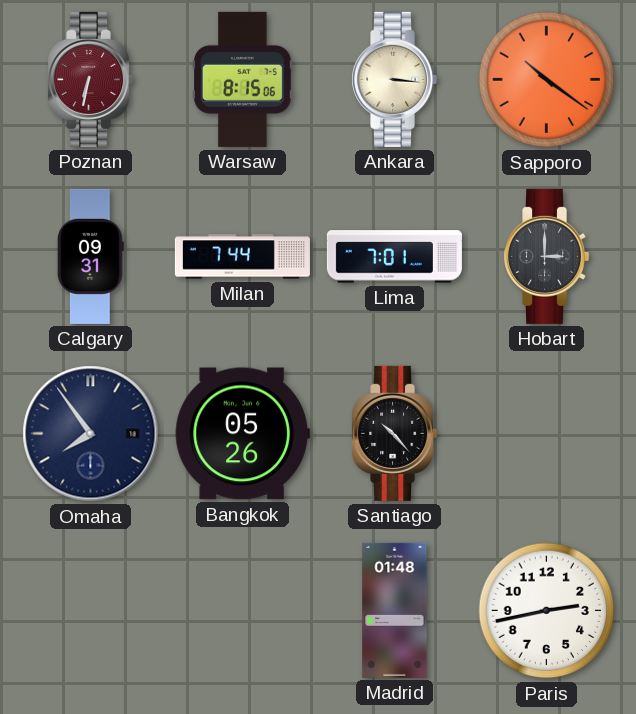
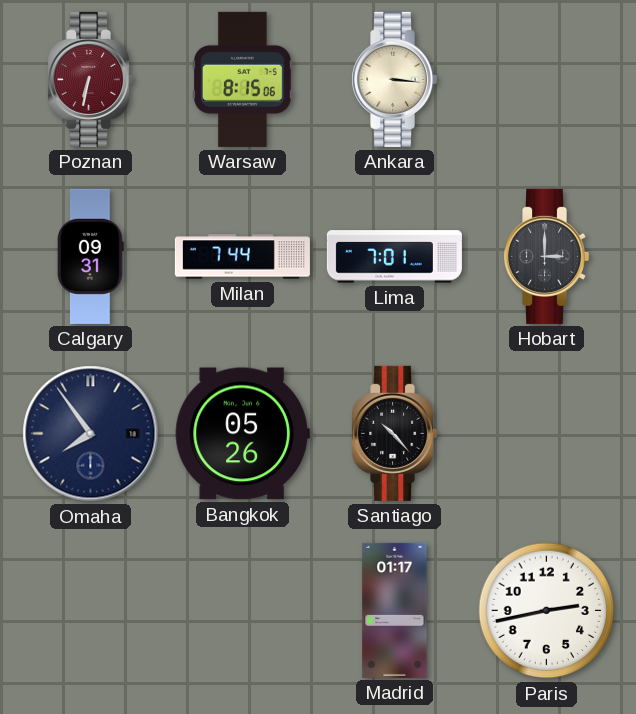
Sapporo: 10:21 -> none (547, 80)
Madrid: 01:48 -> 01:17 (395, 610)
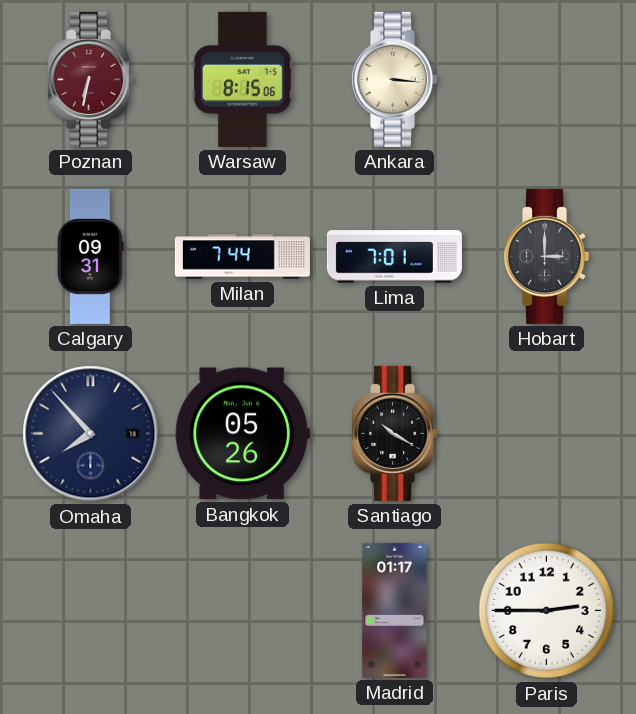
Omaha: 7:54 -> 7:53 (91, 434)
Santiago: 10:23 -> 10:20 (395, 433)
Paris: 2:43 -> 2:45 (547, 611)
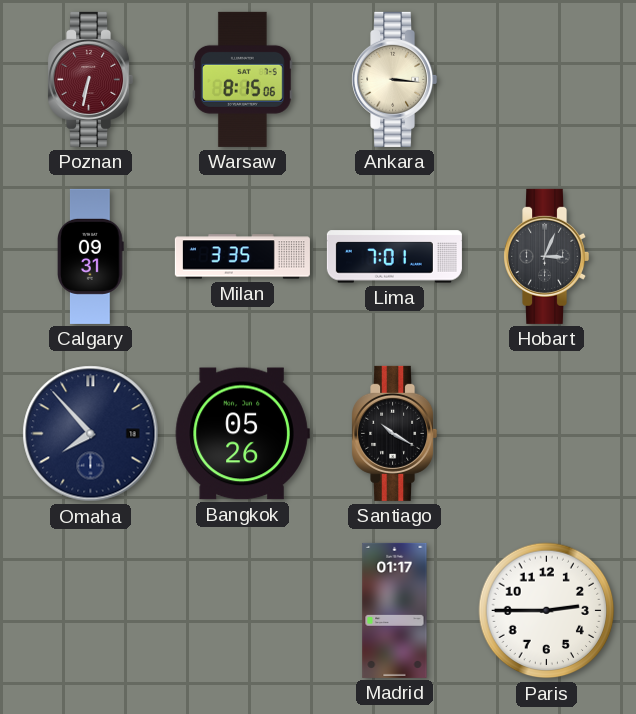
Milan: 7:44 -> 3:35 (242, 257)
Hobart: 3:00 -> 3:04 (547, 256)
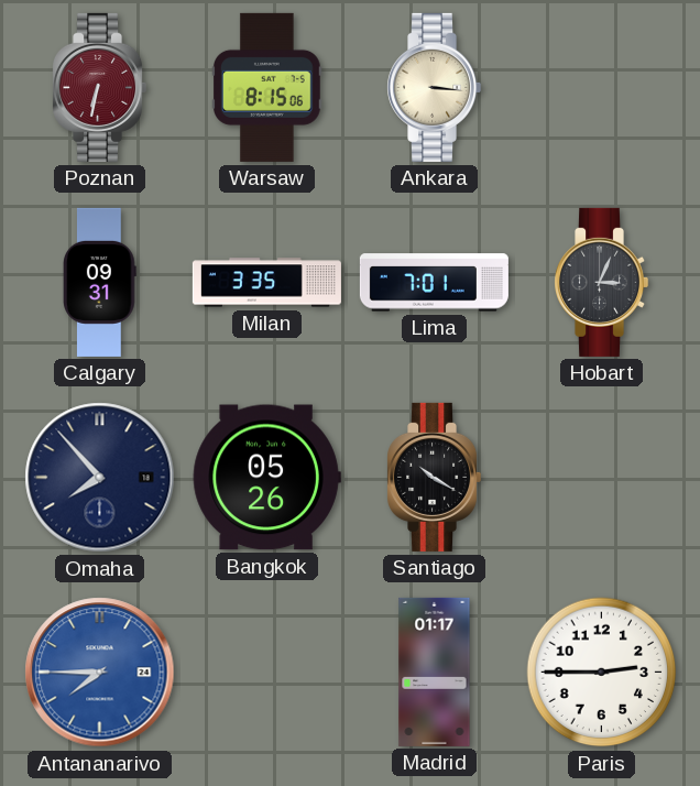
Antananarivo: none -> 7:45 (100, 673)
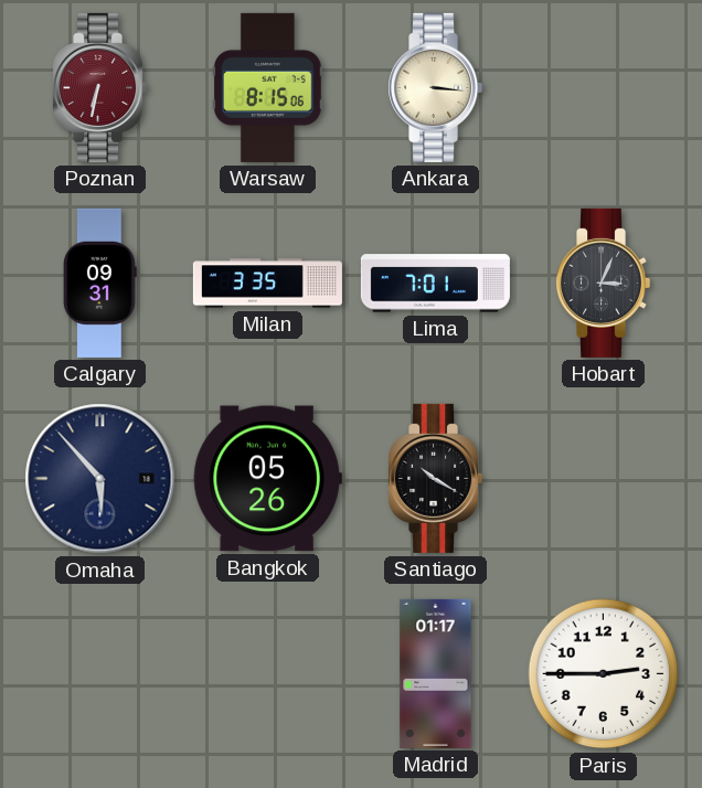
Omaha: 7:53 -> 5:53 (100, 479)
Antananarivo: 7:45 -> none (100, 673)
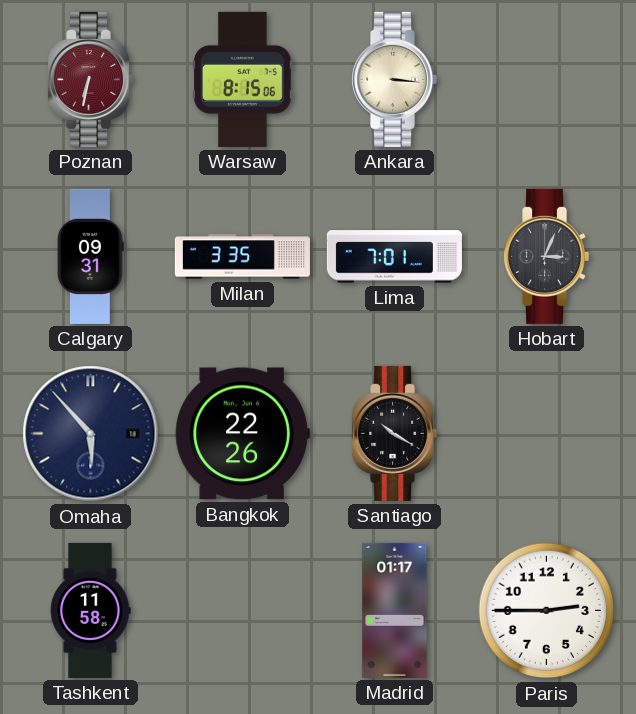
Bangkok: 05:26 -> 22:26 (242, 434)
Tashkent: none -> 11:58 (91, 610)
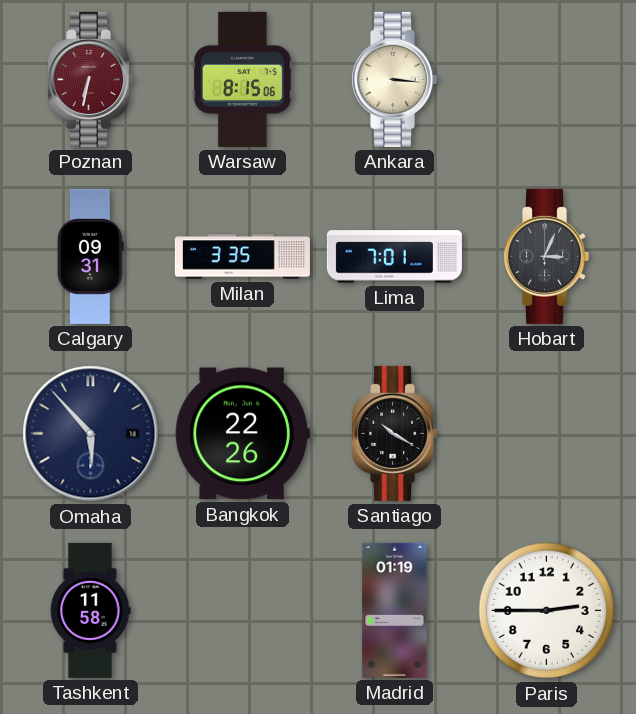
Madrid: 01:17 -> 01:19 (395, 610)
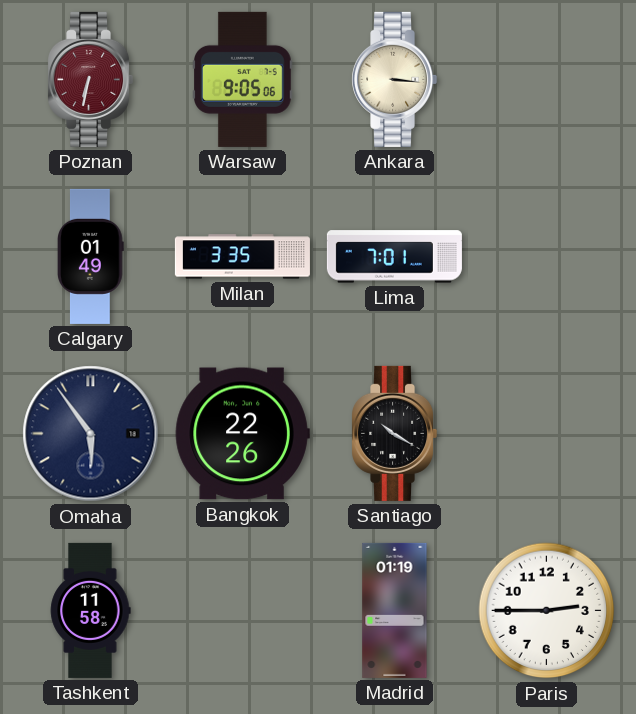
Warsaw: 8:15 -> 9:05 (243, 79)
Calgary: 09:31 -> 01:49 (91, 256)
Hobart: 3:04 -> none (547, 256)
Omaha: 5:53 -> 5:54 (91, 434)
